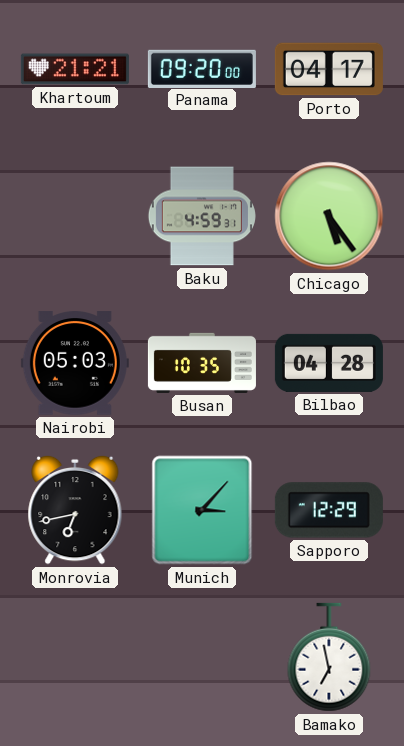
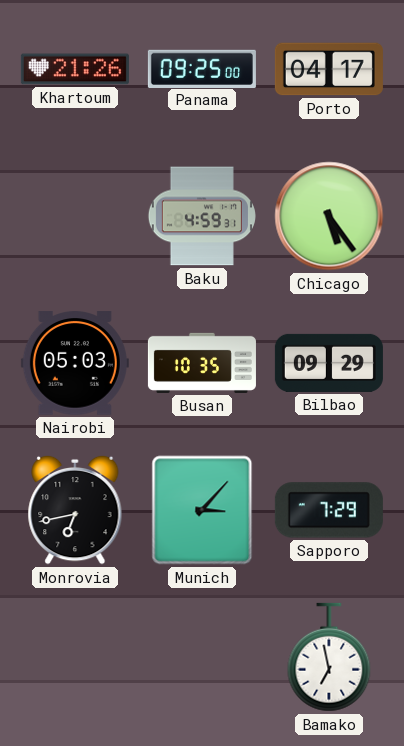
Khartoum: 21:21 -> 21:26 (75, 69)
Panama: 09:20 -> 09:25 (202, 68)
Bilbao: 04:28 -> 09:29 (329, 363)
Sapporo: 12:29 -> 7:29 (329, 510)
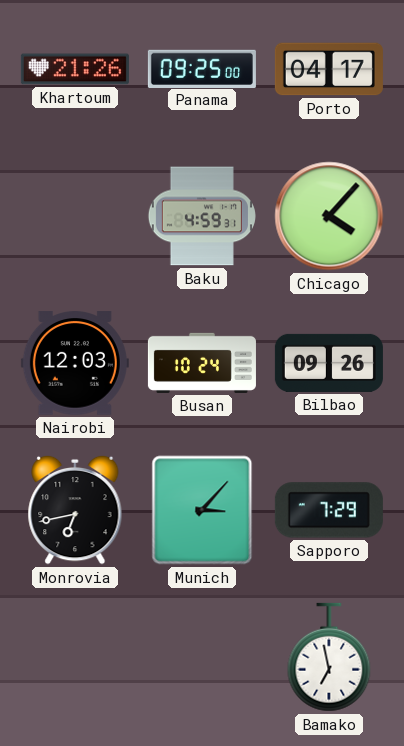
Chicago: 5:24 -> 4:07 (329, 216)
Nairobi: 05:03 -> 12:03 (75, 363)
Busan: 10:35 -> 10:24 (202, 363)
Bilbao: 09:29 -> 09:26 (329, 363)
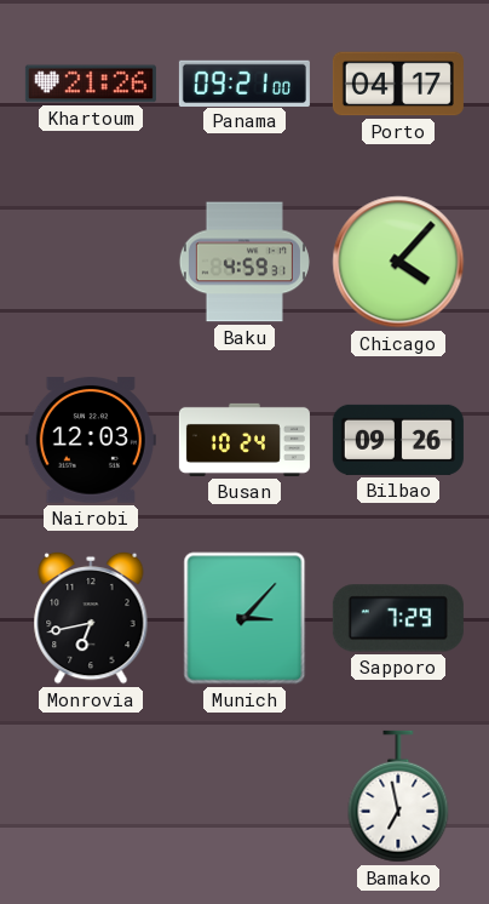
Panama: 09:25 -> 09:21 (244, 82)
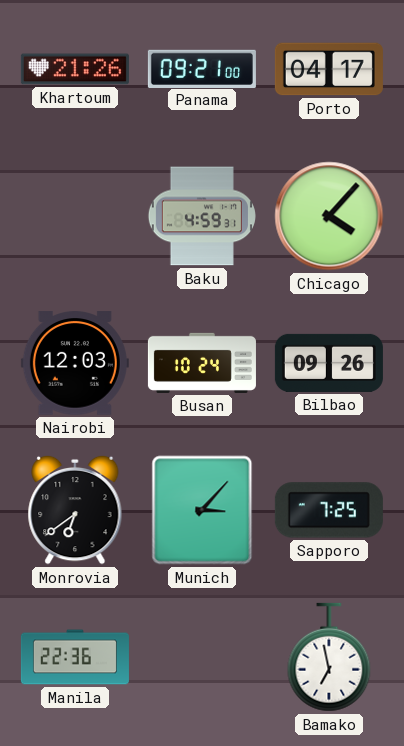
Monrovia: 6:43 -> 6:39 (75, 510)
Sapporo: 7:29 -> 7:25 (329, 510)
Manila: none -> 22:36 (75, 657)
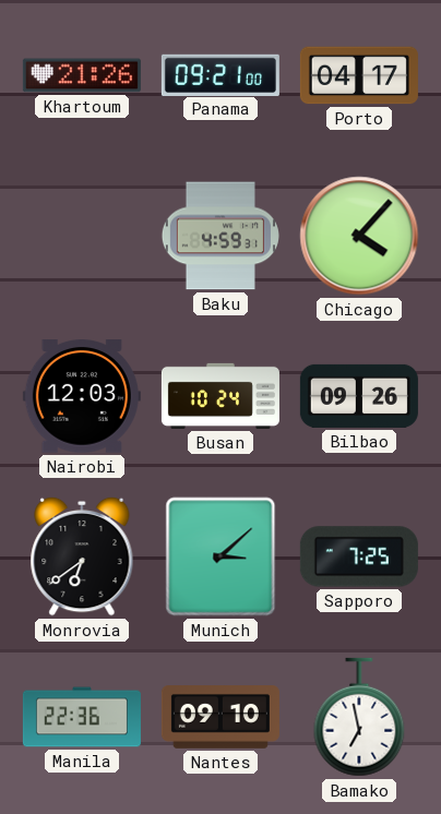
Munich: 3:07 -> 3:08 (221, 556)
Nantes: none -> 09:10 (221, 718)
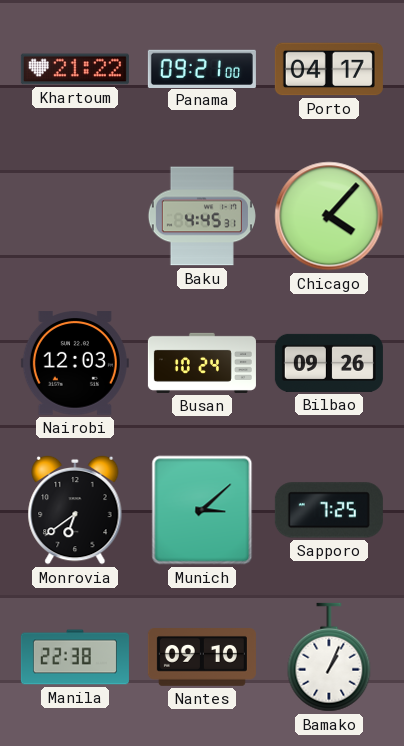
Khartoum: 21:26 -> 21:22 (75, 69)
Baku: 4:59 -> 4:45 (202, 216)
Manila: 22:36 -> 22:38 (75, 657)
Bamako: 6:58 -> 1:04 (329, 657)
